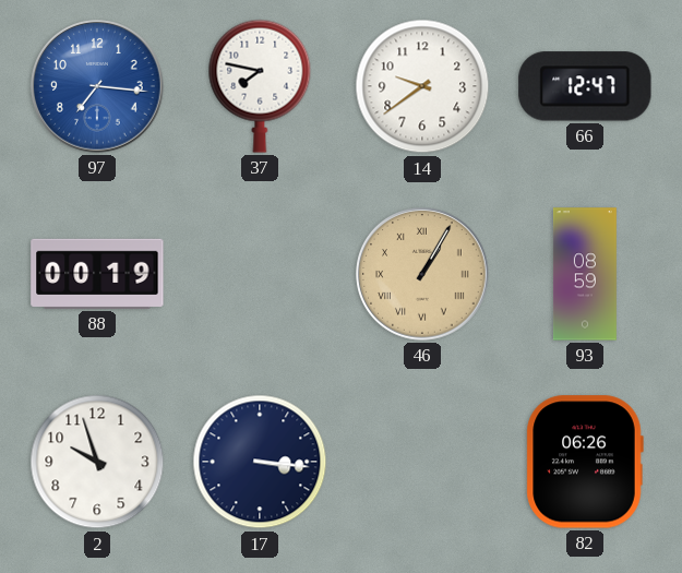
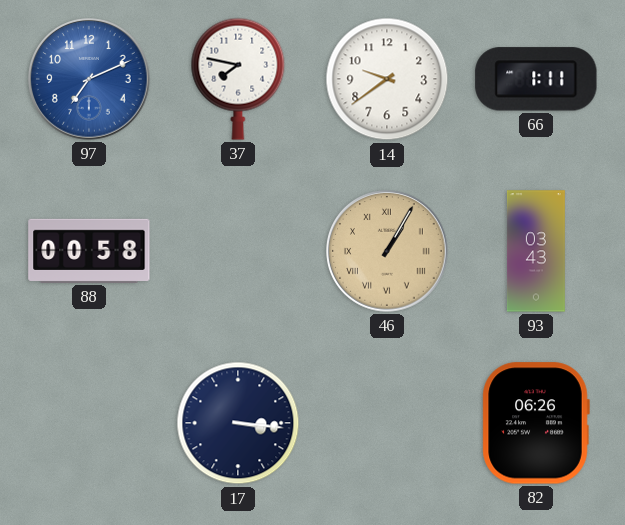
97: 7:16 -> 7:11 (89, 79)
66: 12:47 -> 1:11 (536, 79)
88: 00:19 -> 00:58 (89, 251)
93: 08:59 -> 03:43 (536, 251)
2: 9:57 -> none (97, 462)
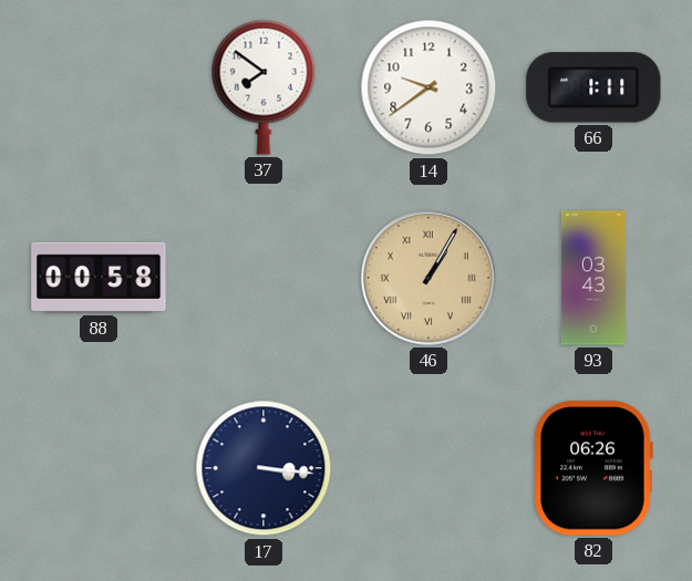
97: 7:11 -> none (89, 79)
37: 7:47 -> 7:51 (264, 87)
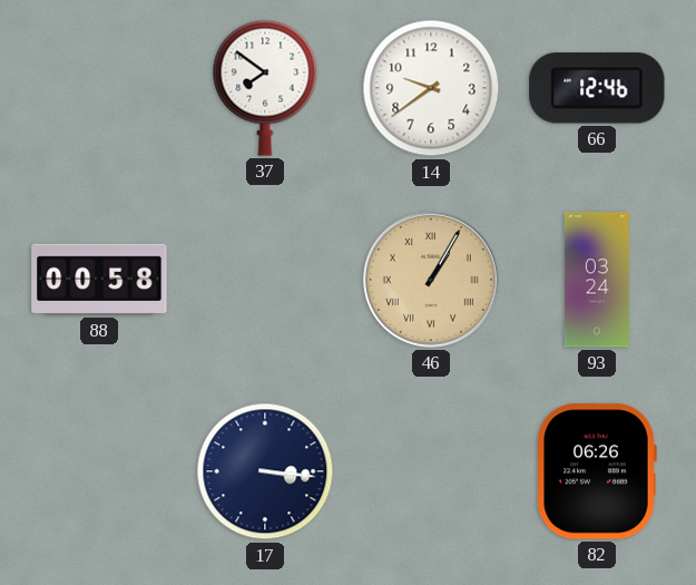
66: 1:11 -> 12:46 (597, 88)
93: 03:43 -> 03:24 (597, 280)
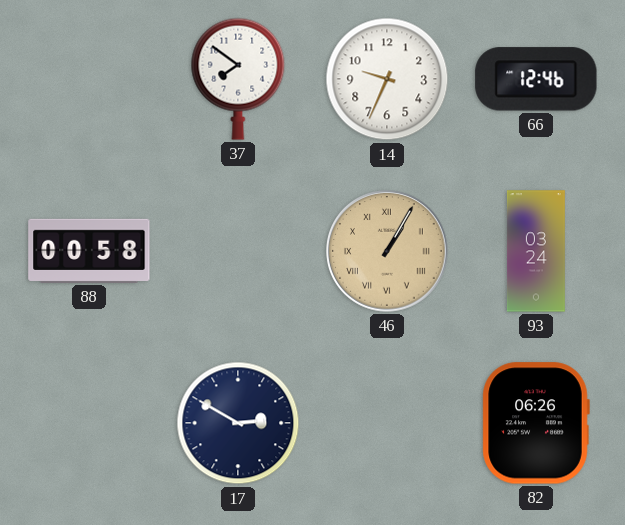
14: 9:39 -> 9:34 (387, 79)
17: 3:16 -> 2:50 (238, 423)
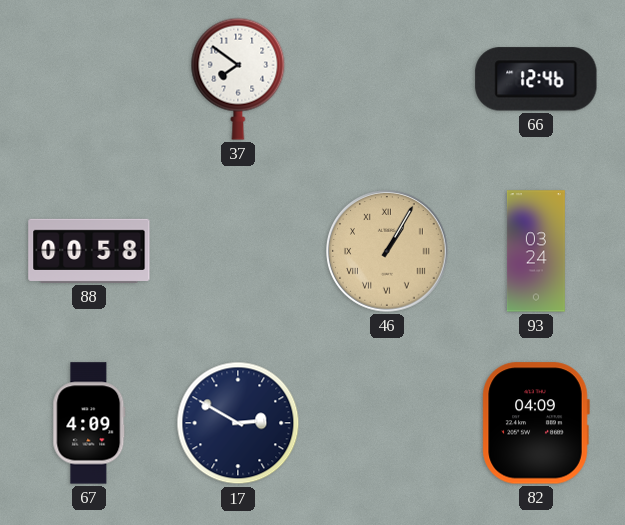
14: 9:34 -> none (387, 79)
67: none -> 4:09 (89, 423)
82: 06:26 -> 04:09 (536, 423)
